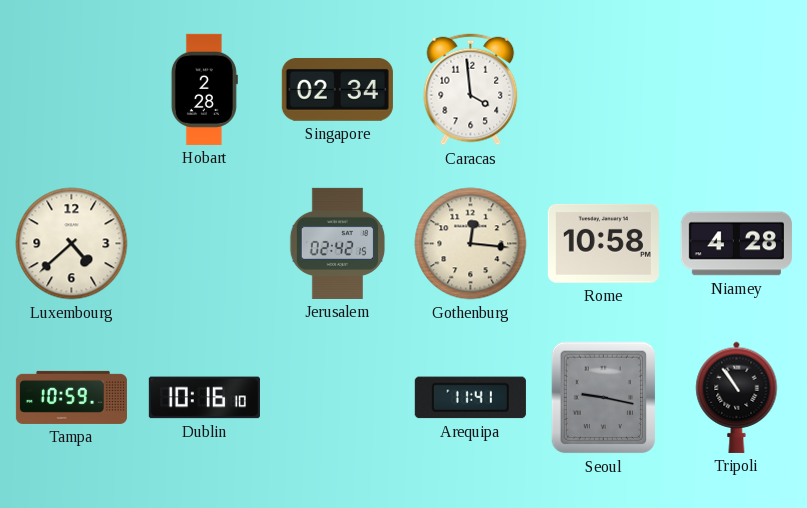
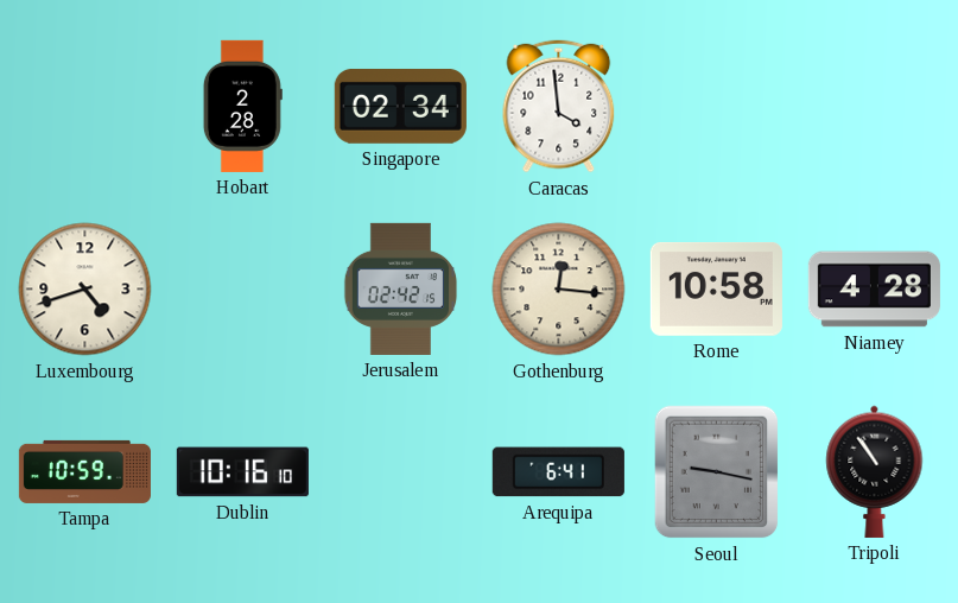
Luxembourg: 4:38 -> 4:42 (85, 290)
Arequipa: 11:41 -> 6:41 (558, 472)
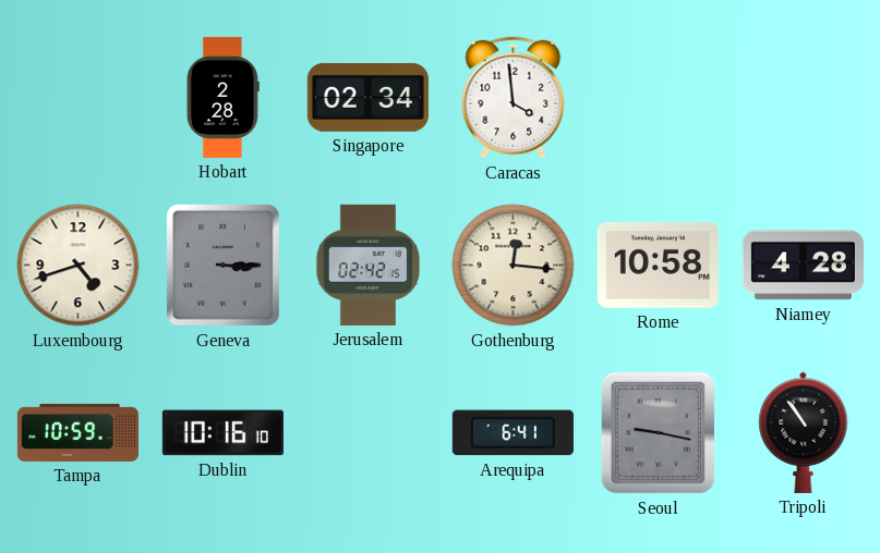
Geneva: none -> 3:15 (222, 265)
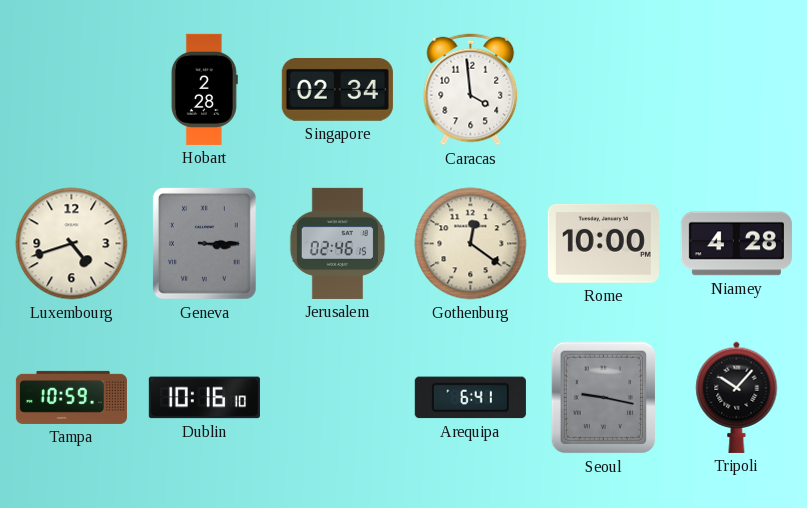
Jerusalem: 02:42 -> 02:46 (338, 243)
Gothenburg: 12:16 -> 12:21 (471, 244)
Rome: 10:58 -> 10:00 (603, 244)
Tripoli: 10:54 -> 10:07 (737, 397)
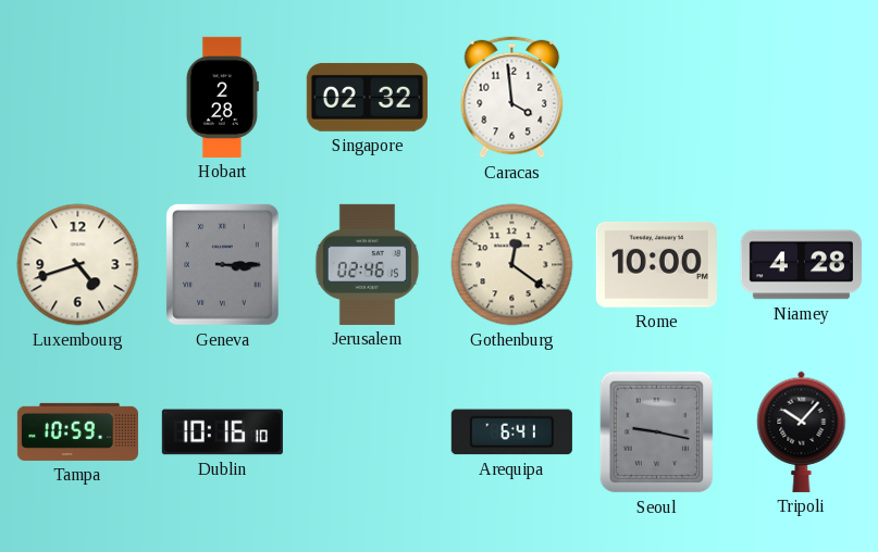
Singapore: 02:34 -> 02:32 (367, 97)
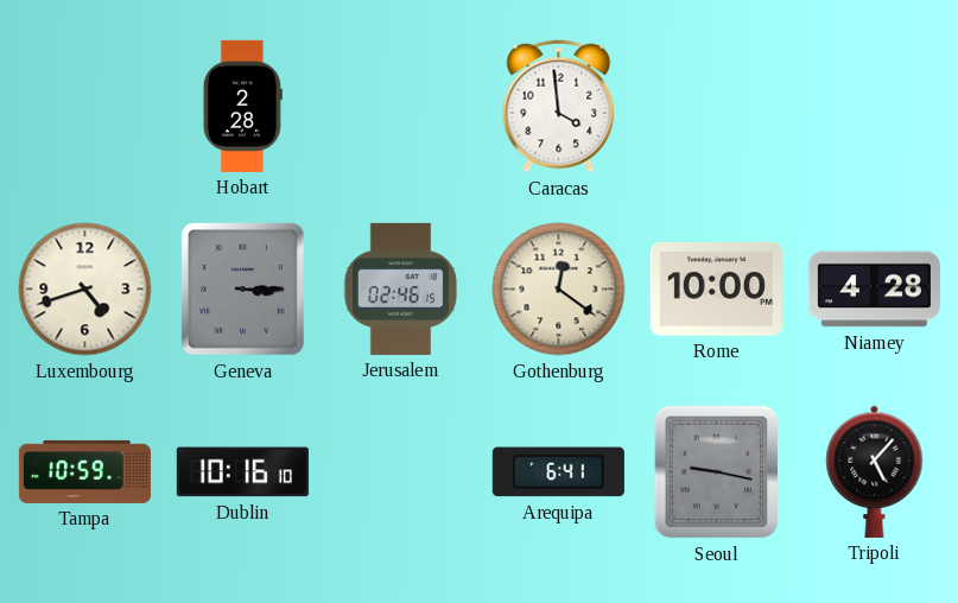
Singapore: 02:32 -> none (367, 97)
Tripoli: 10:07 -> 5:07 (875, 471)
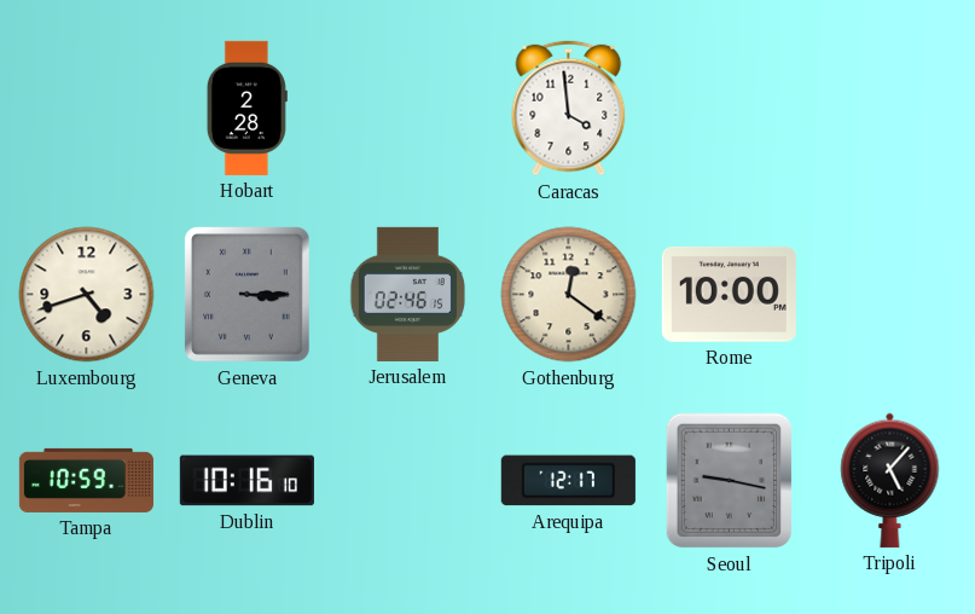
Niamey: 4:28 -> none (874, 290)
Arequipa: 6:41 -> 12:17 (568, 481)
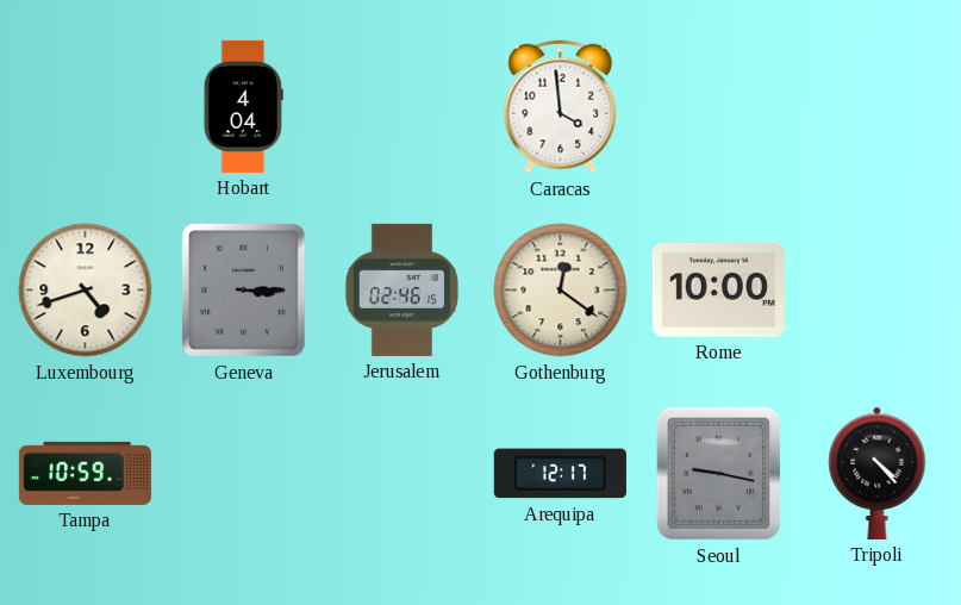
Hobart: 2:28 -> 4:04 (243, 106)
Dublin: 10:16 -> none (246, 481)
Tripoli: 5:07 -> 4:23 (878, 473)
